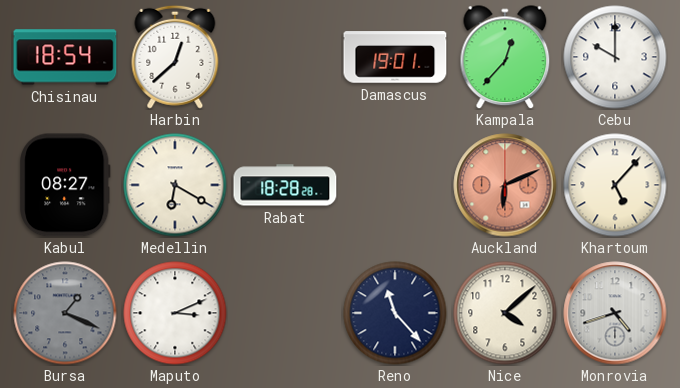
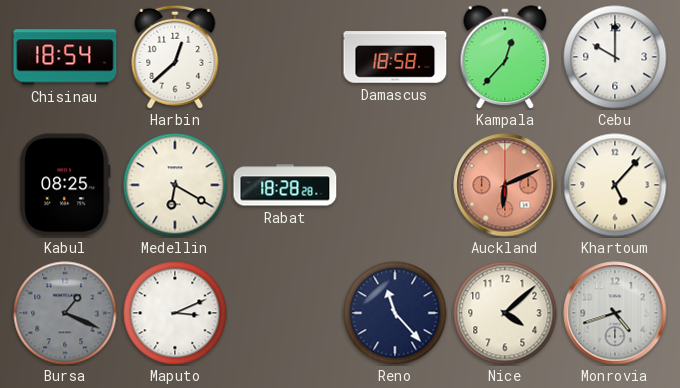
Damascus: 19:01 -> 18:58 (395, 57)
Kabul: 08:27 -> 08:25 (66, 185)
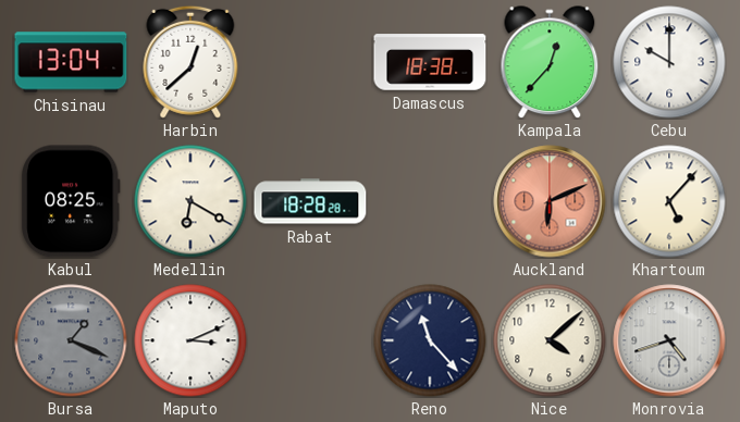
Chisinau: 18:54 -> 13:04 (71, 62)
Damascus: 18:58 -> 18:38 (430, 62)
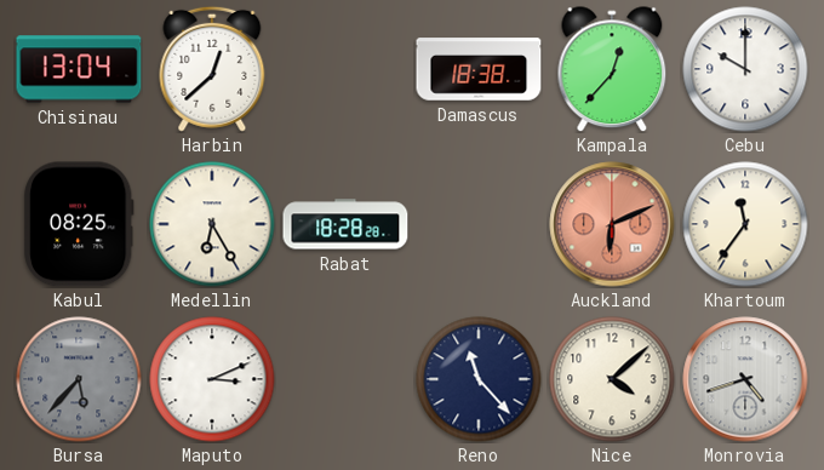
Medellin: 6:20 -> 6:25 (212, 224)
Khartoum: 5:07 -> 11:36 (745, 224)
Bursa: 1:19 -> 5:37 (79, 379)
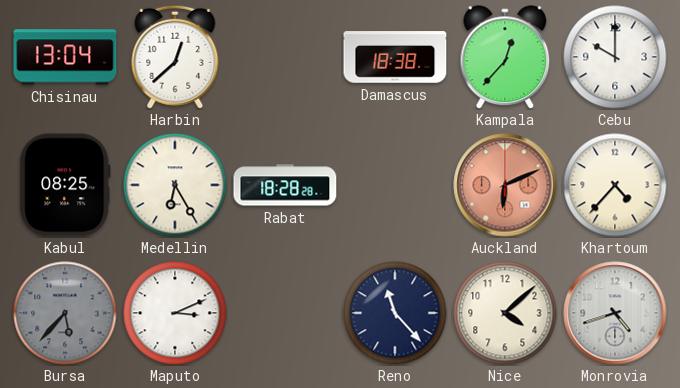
Khartoum: 11:36 -> 4:37 (615, 185)
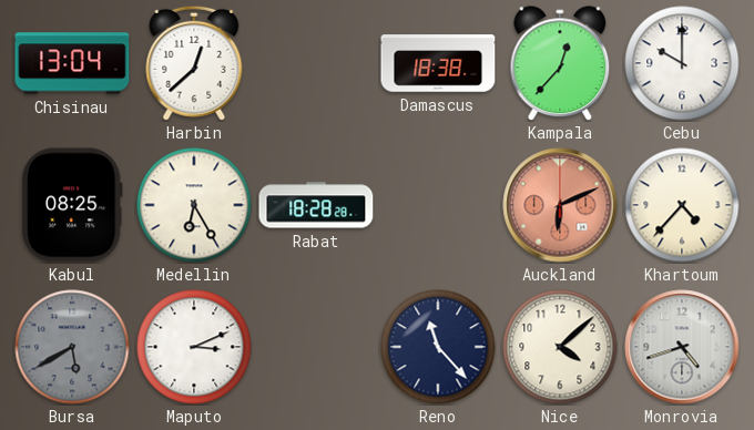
Bursa: 5:37 -> 5:40 (72, 347)
